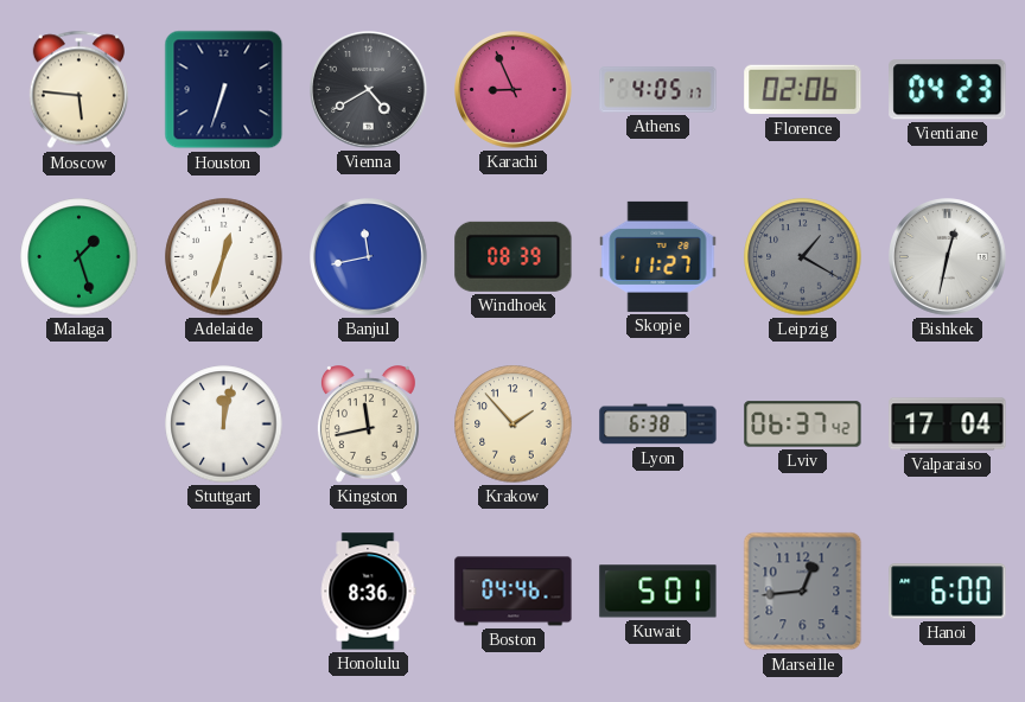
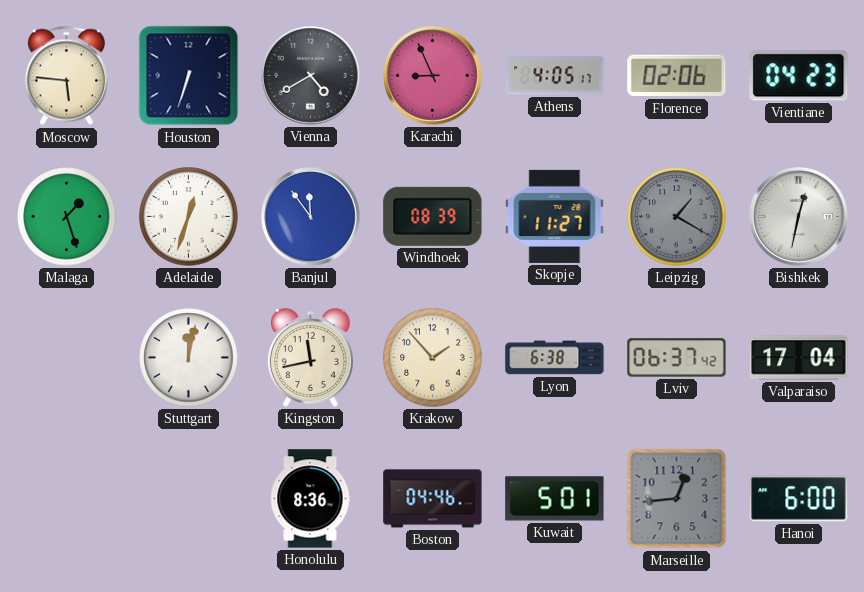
Banjul: 11:43 -> 11:54 (311, 217)
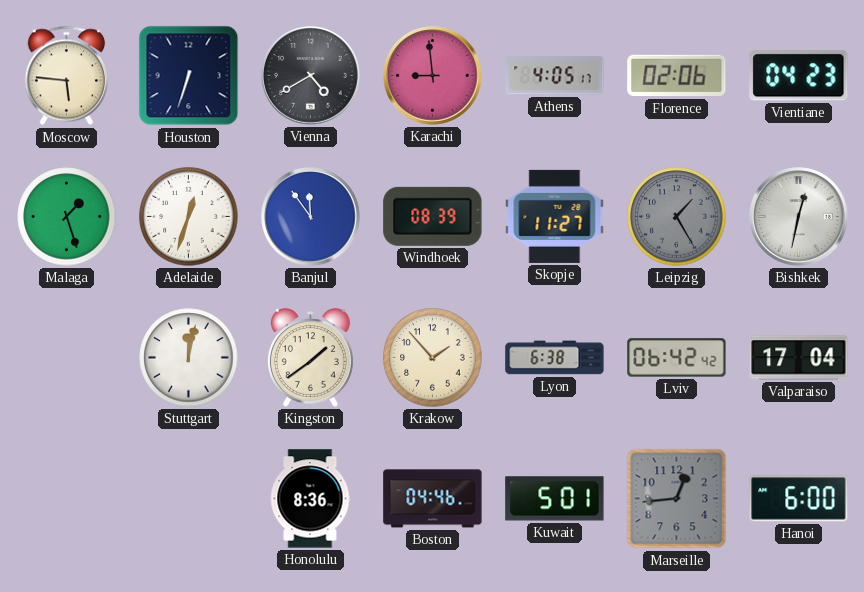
Karachi: 8:56 -> 8:59 (433, 76)
Leipzig: 1:20 -> 1:25 (677, 217)
Kingston: 11:43 -> 1:39 (310, 358)
Lviv: 06:37 -> 06:42 (677, 358)
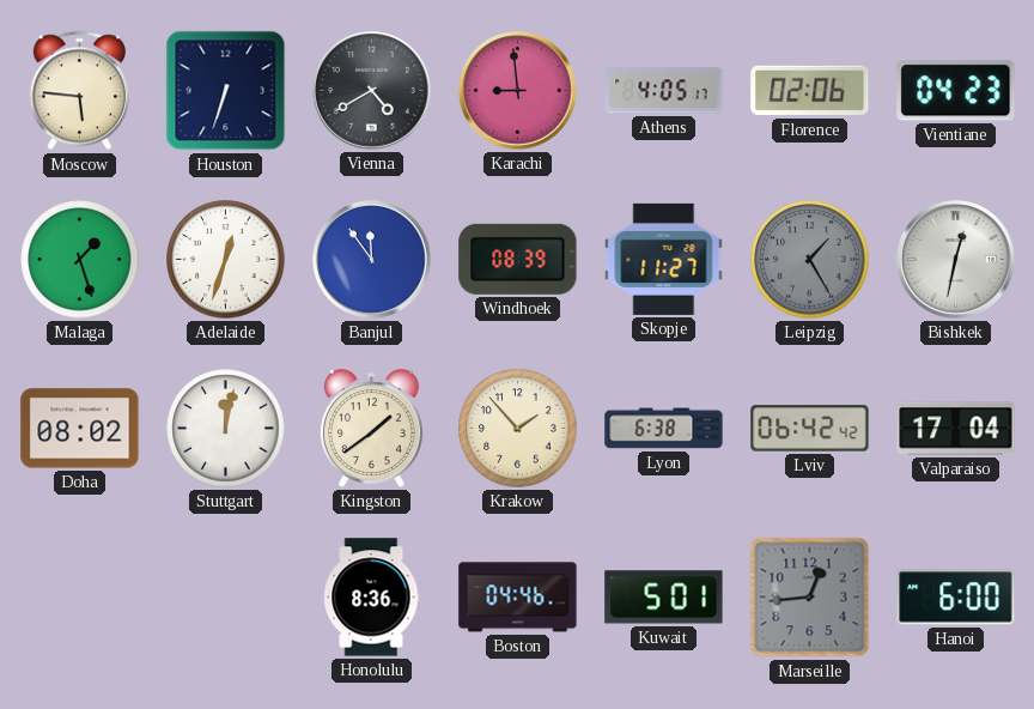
Doha: none -> 08:02 (80, 429)
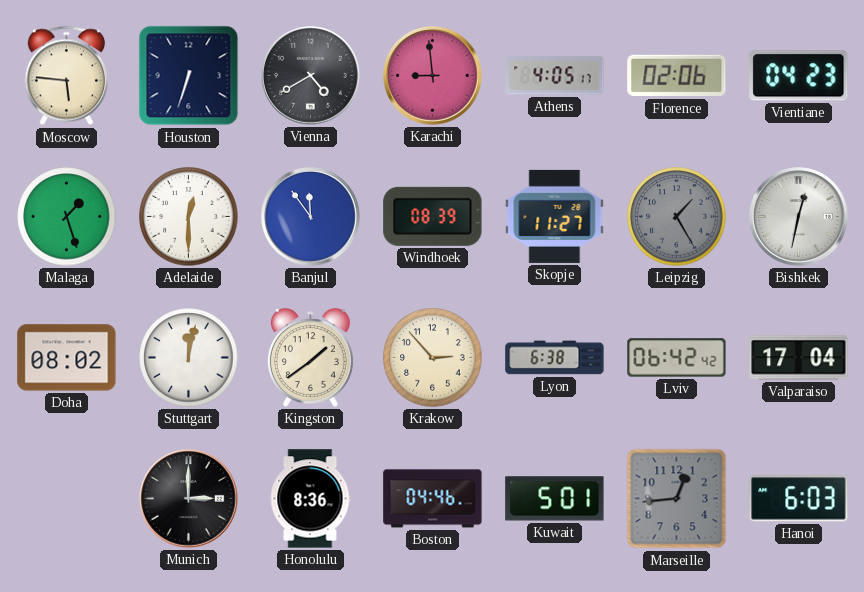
Adelaide: 12:33 -> 12:30 (189, 217)
Krakow: 1:53 -> 2:53 (433, 358)
Munich: none -> 3:00 (189, 499)
Hanoi: 6:00 -> 6:03 (799, 499)
